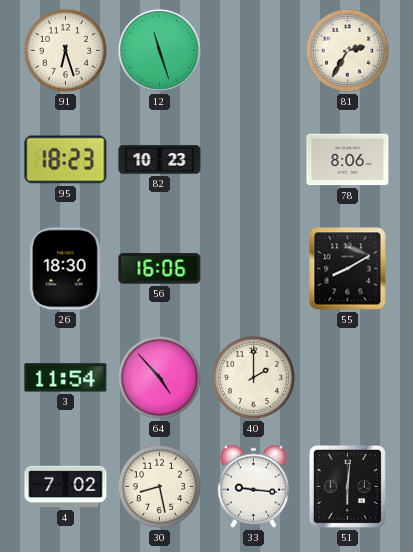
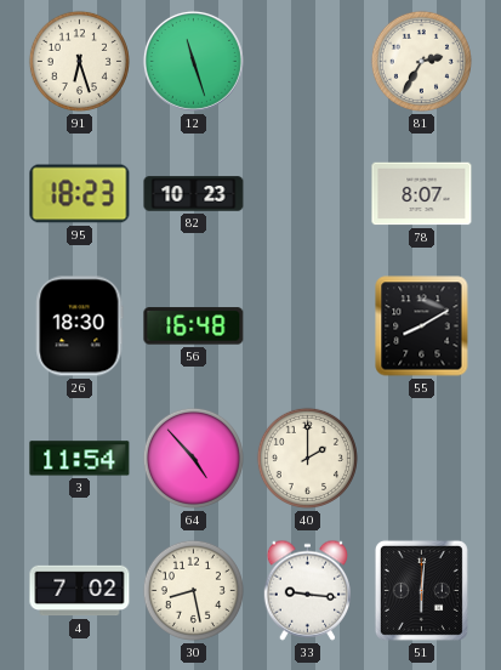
78: 8:06 -> 8:07 (422, 194)
56: 16:06 -> 16:48 (194, 327)
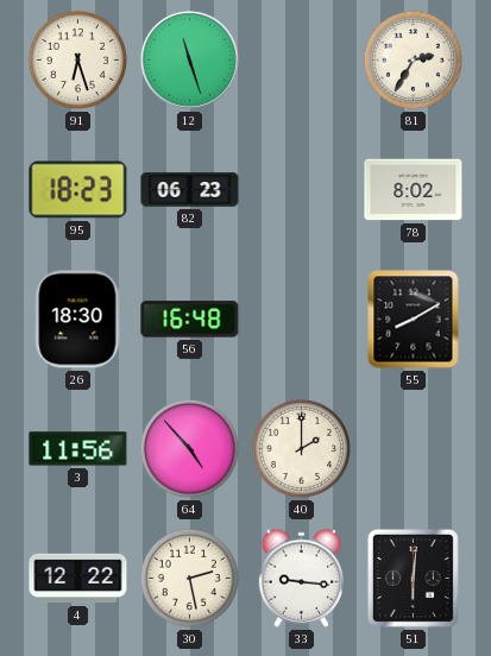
82: 10:23 -> 06:23 (190, 190)
78: 8:07 -> 8:02 (414, 190)
3: 11:54 -> 11:56 (78, 449)
4: 7:02 -> 12:22 (78, 579)
30: 8:28 -> 2:28 (189, 578)
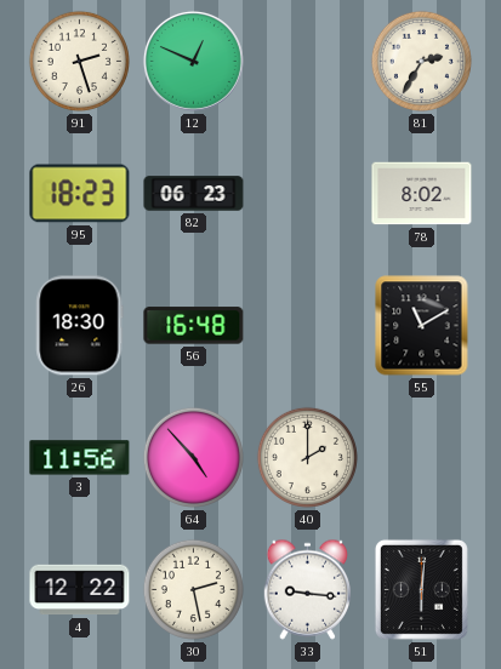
91: 6:27 -> 2:27 (79, 61)
12: 11:27 -> 12:49 (193, 61)
55: 8:10 -> 11:10 (422, 326)
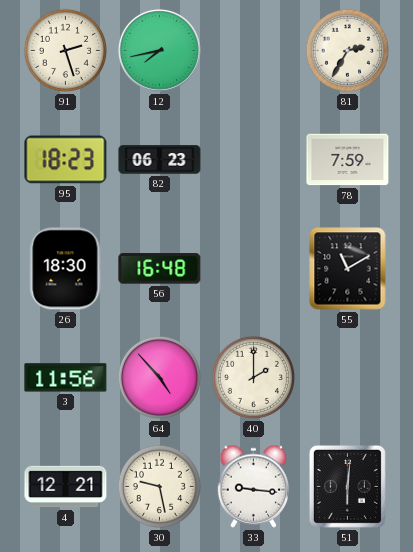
12: 12:49 -> 7:43 (159, 50)
78: 8:02 -> 7:59 (348, 160)
4: 12:22 -> 12:21 (66, 487)
30: 2:28 -> 9:28 (159, 486)
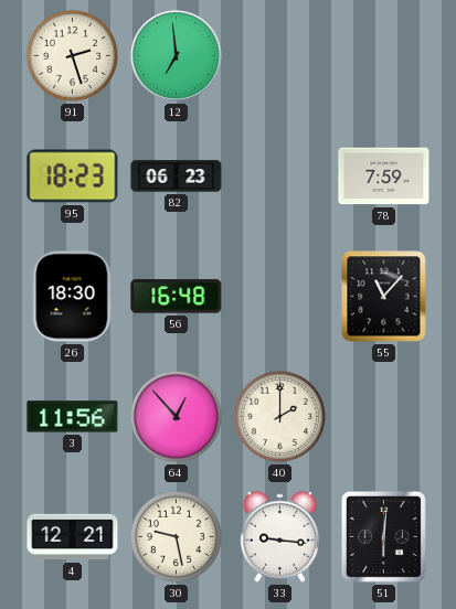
12: 7:43 -> 6:59 (176, 55)
81: 2:35 -> none (347, 50)
55: 11:10 -> 11:07 (384, 297)
64: 4:53 -> 12:53 (176, 416)
